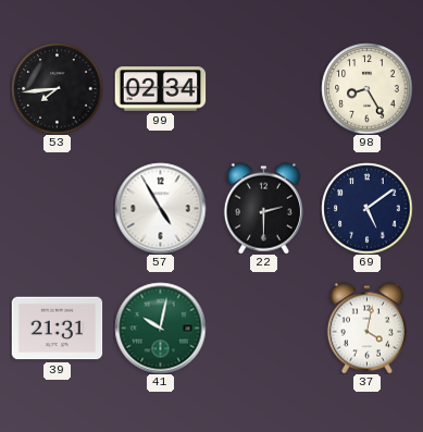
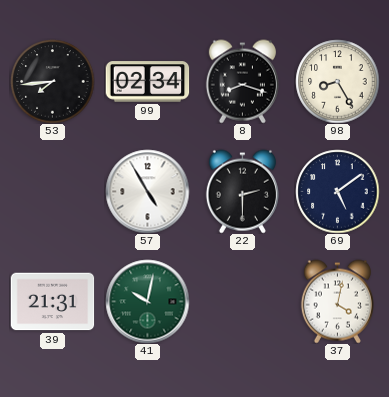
8: none -> 8:18 (242, 81)
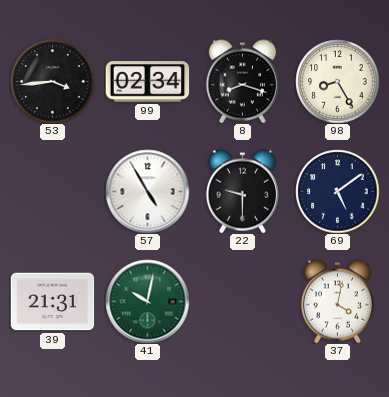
53: 7:44 -> 3:44 (52, 81)
22: 2:30 -> 9:30 (242, 191)
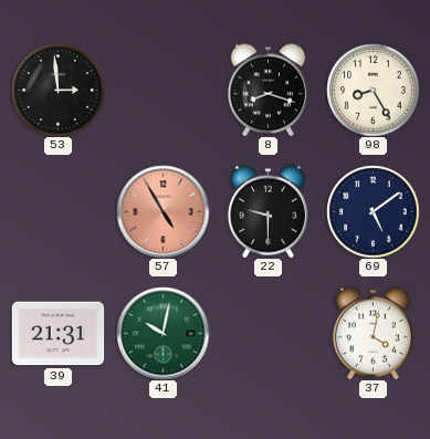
53: 3:44 -> 2:59 (57, 90)
99: 02:34 -> none (147, 82)
57 dial: white -> salmon (162, 211)
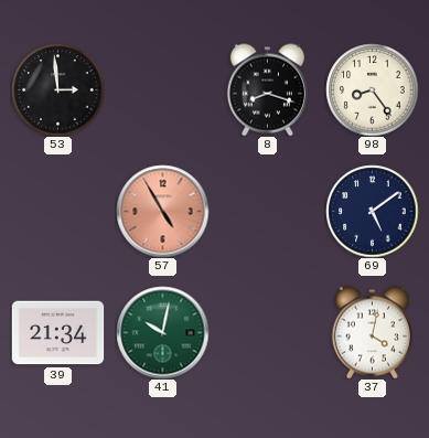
98: 8:25 -> 8:24 (372, 89)
22: 9:30 -> none (268, 211)
39: 21:31 -> 21:34 (57, 333)
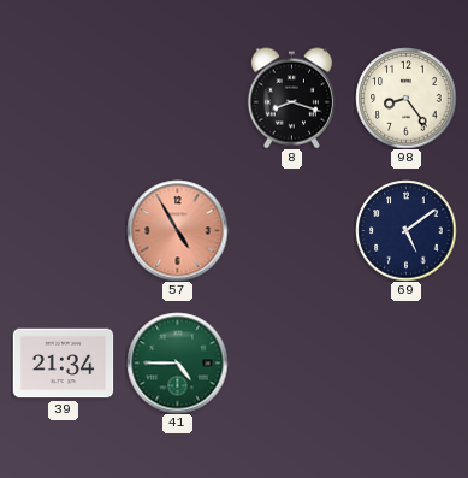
53: 2:59 -> none (57, 89)
41: 10:02 -> 4:45 (177, 362)
37: 4:02 -> none (372, 332)
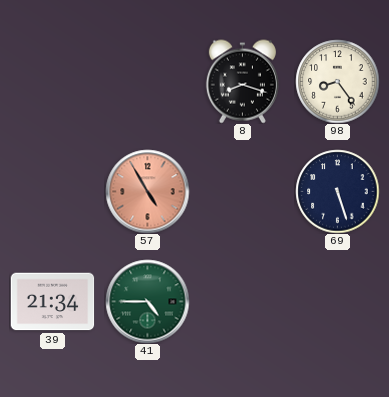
69: 5:09 -> 5:27 (337, 191)
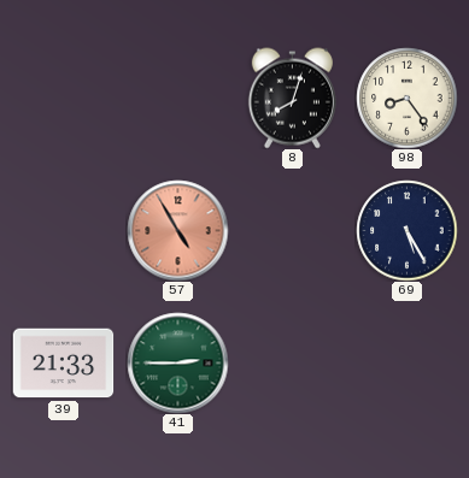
8: 8:18 -> 8:03 (292, 98)
69: 5:27 -> 5:25 (406, 230)
39: 21:34 -> 21:33 (63, 364)
41: 4:45 -> 2:45 (177, 362)
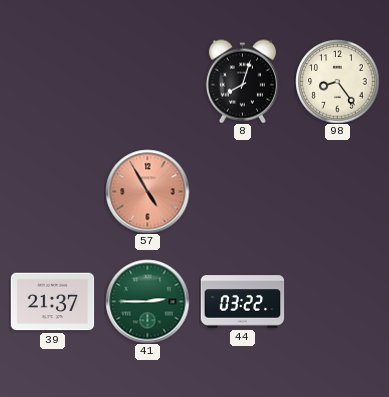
69: 5:25 -> none (406, 230)
39: 21:33 -> 21:37 (52, 302)
44: none -> 03:22 (242, 302)
